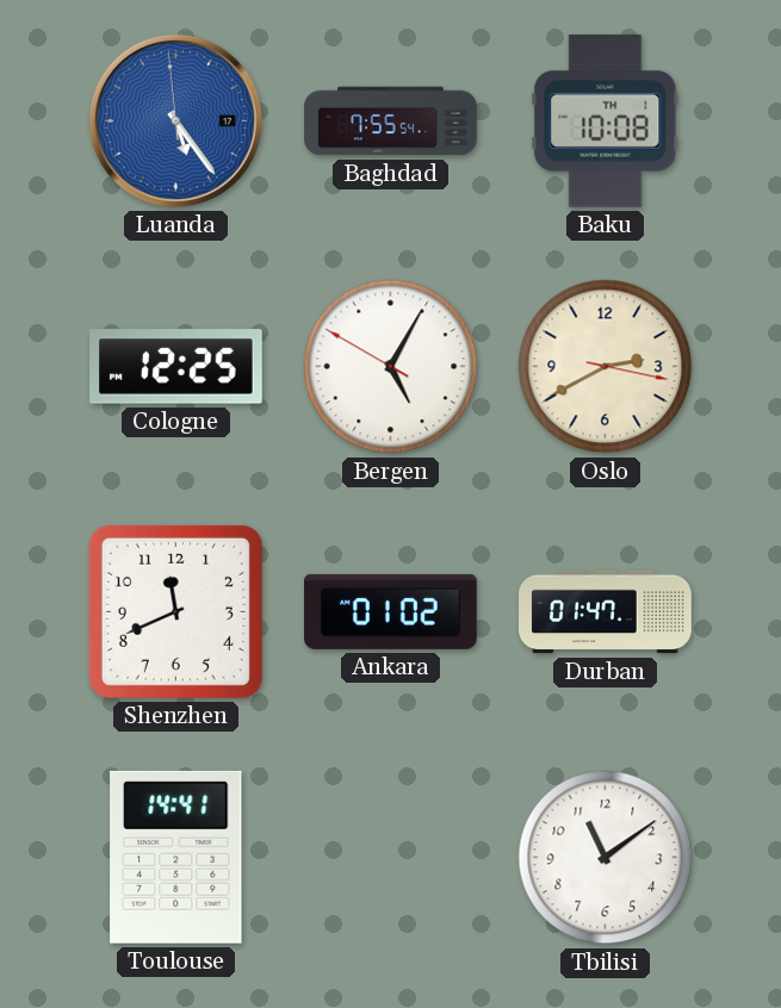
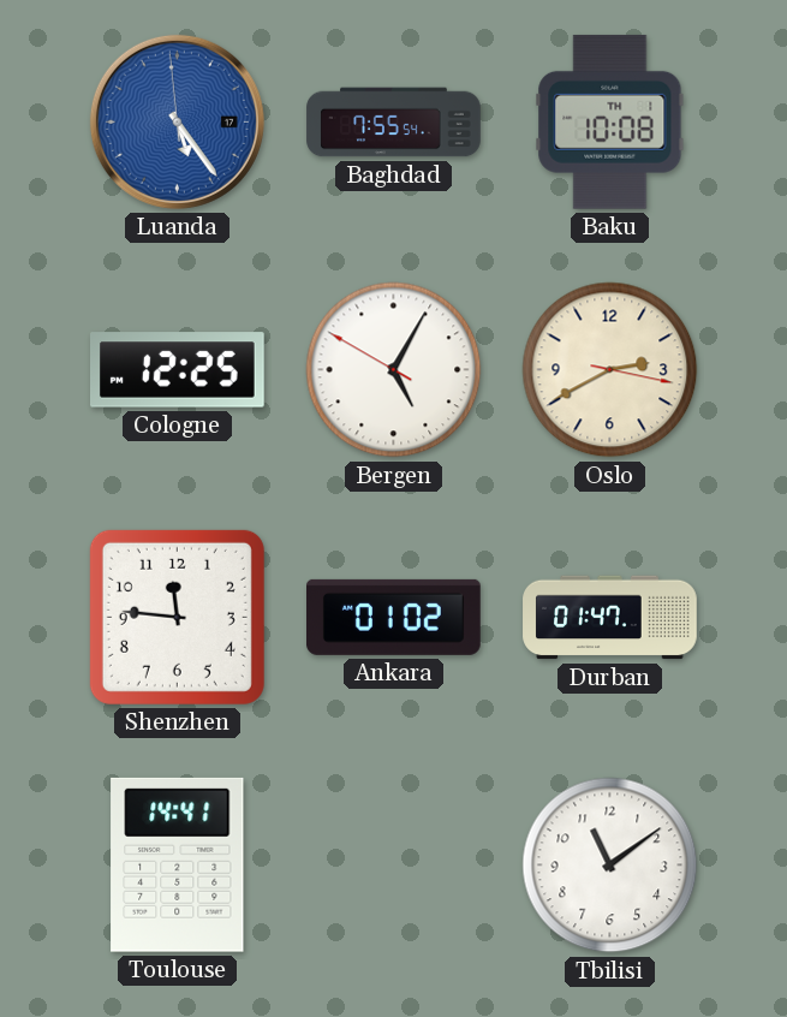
Shenzhen: 11:41 -> 11:46 (177, 617)
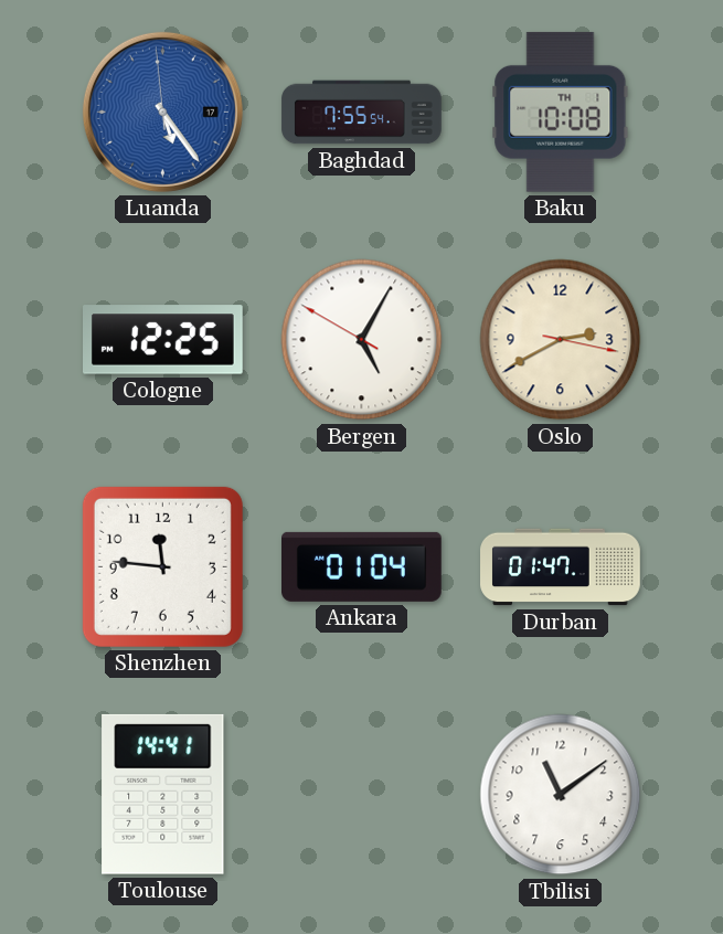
Ankara: 01:02 -> 01:04 (362, 566)
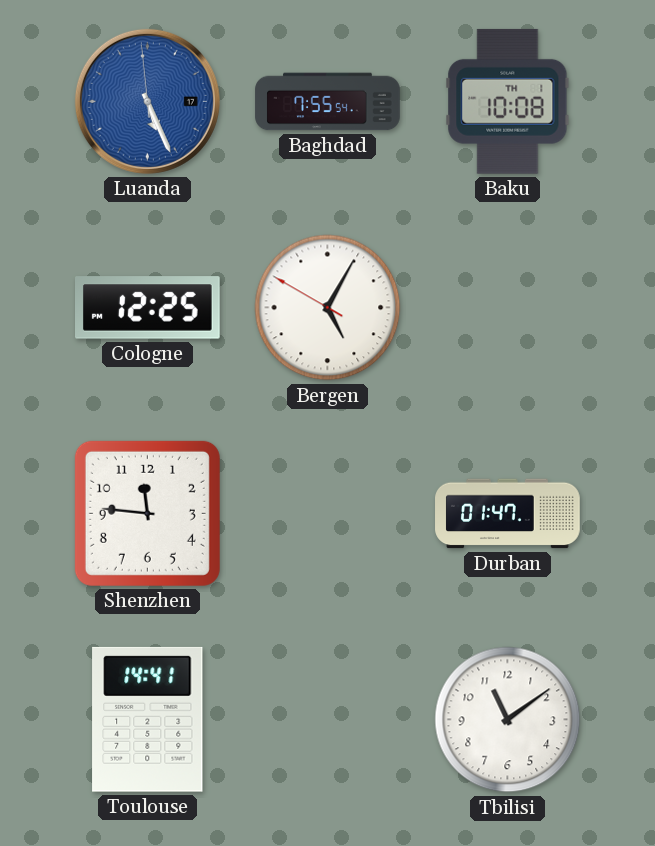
Luanda: 5:23 -> 5:25 (147, 101)
Oslo: 2:40 -> none (561, 340)
Ankara: 01:04 -> none (362, 566)
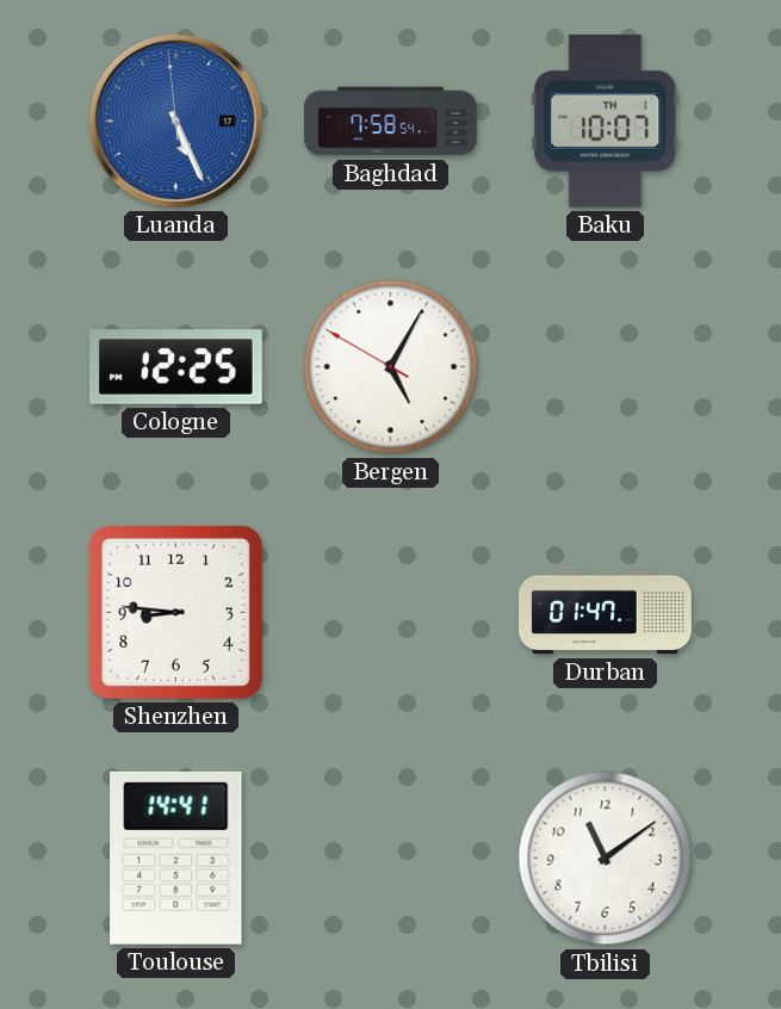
Baghdad: 7:55 -> 7:58 (391, 122)
Baku: 10:08 -> 10:07 (606, 120)
Shenzhen: 11:46 -> 8:46 (175, 612)
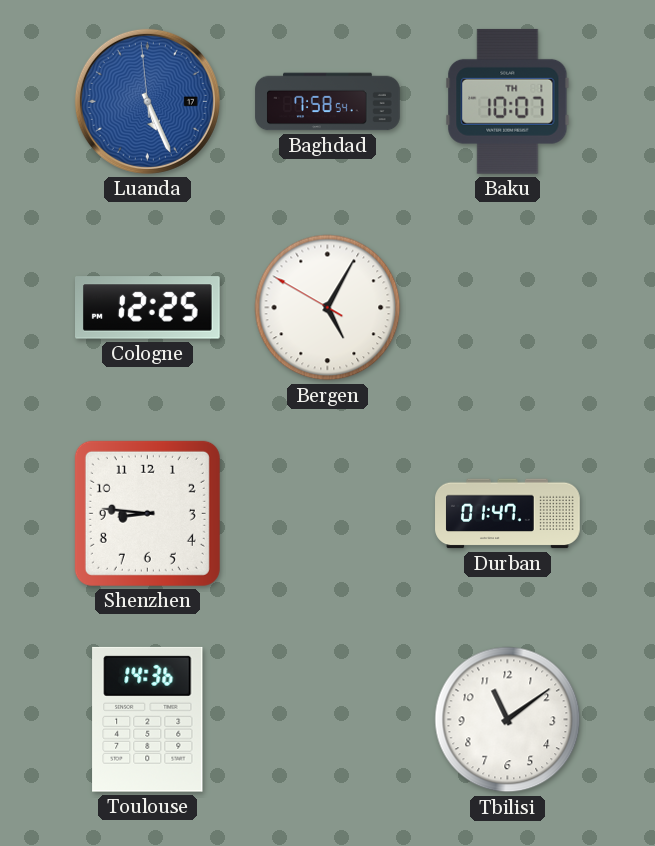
Toulouse: 14:41 -> 14:36 (148, 719)
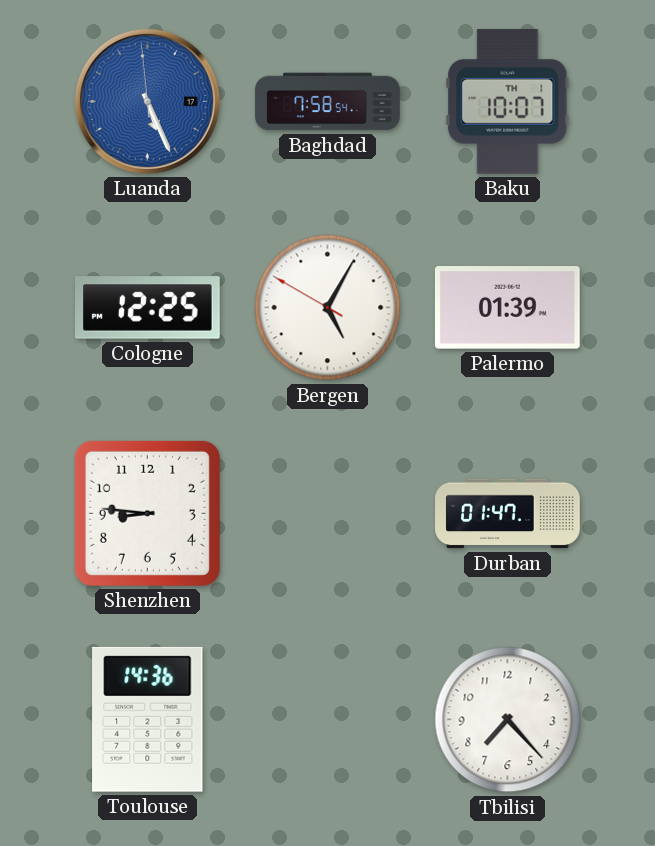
Palermo: none -> 01:39 (507, 308)
Tbilisi: 11:09 -> 7:23 (508, 720)
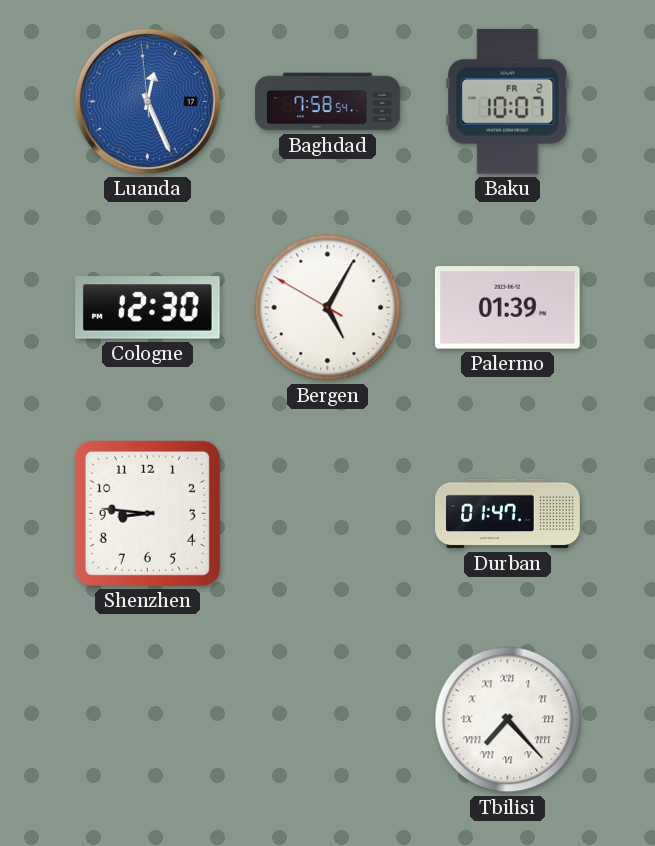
Luanda: 5:25 -> 12:25 (147, 101)
Baku date: TH 1 -> FR 2 (508, 101)
Cologne: 12:25 -> 12:30 (148, 308)
Toulouse: 14:36 -> none (148, 719)
Tbilisi numerals: Arabic -> Roman (508, 720)
